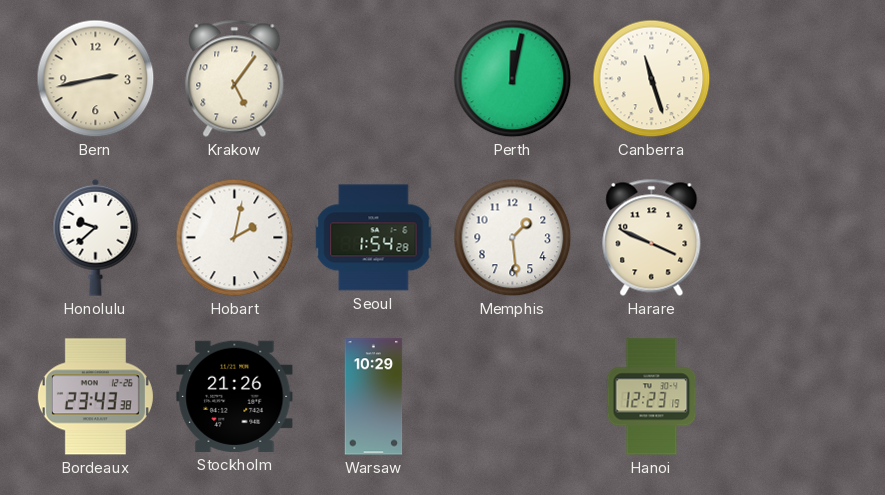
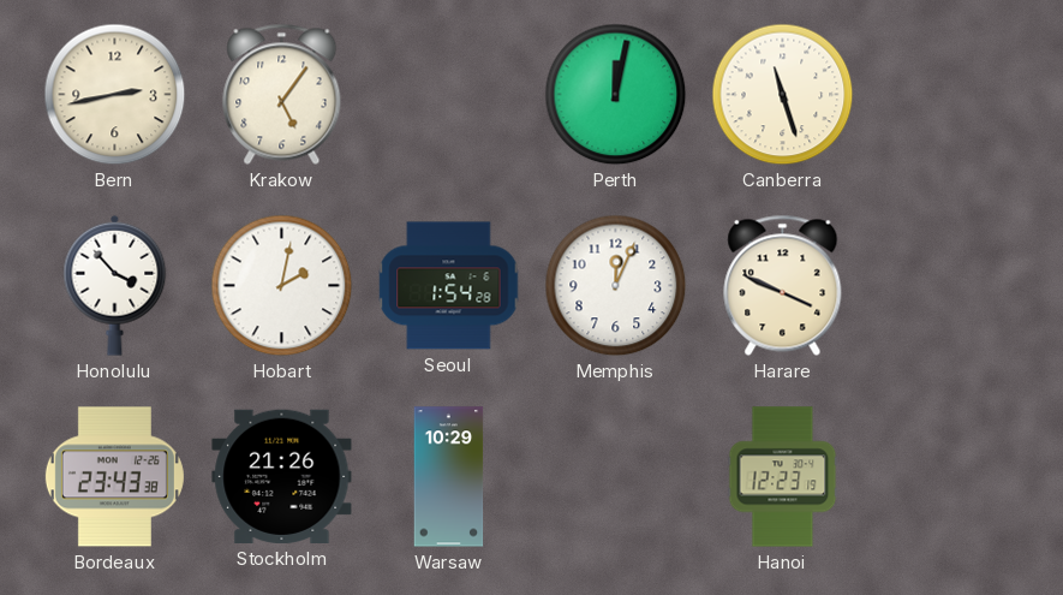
Honolulu: 9:38 -> 3:53 (115, 285)
Memphis: 1:29 -> 12:04 (616, 286)
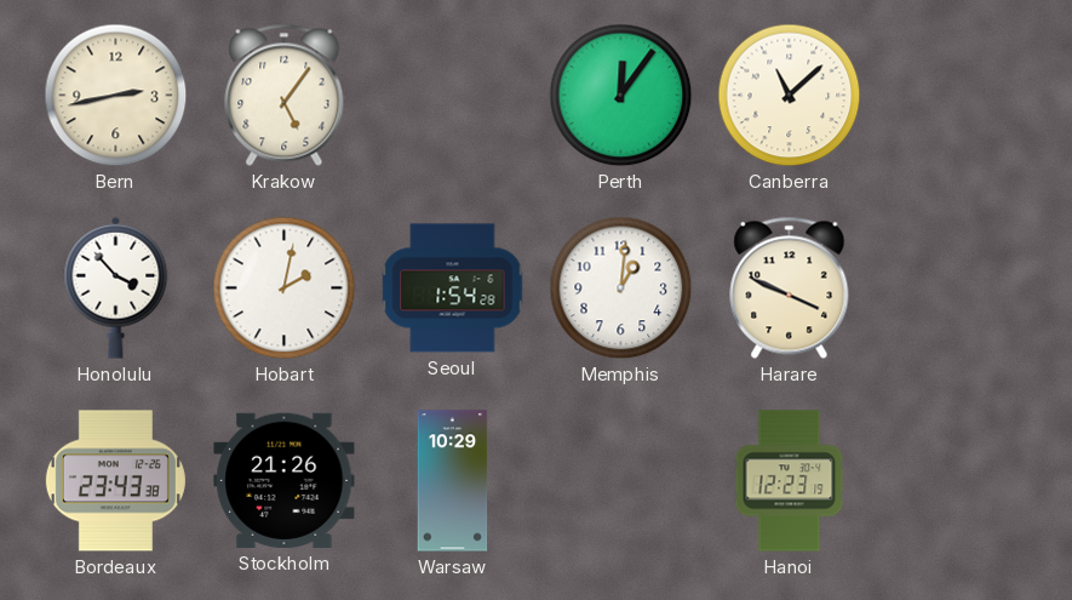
Perth: 12:02 -> 12:06 (621, 96)
Canberra: 11:27 -> 11:08 (790, 96)
Memphis: 12:04 -> 1:01 (621, 288)
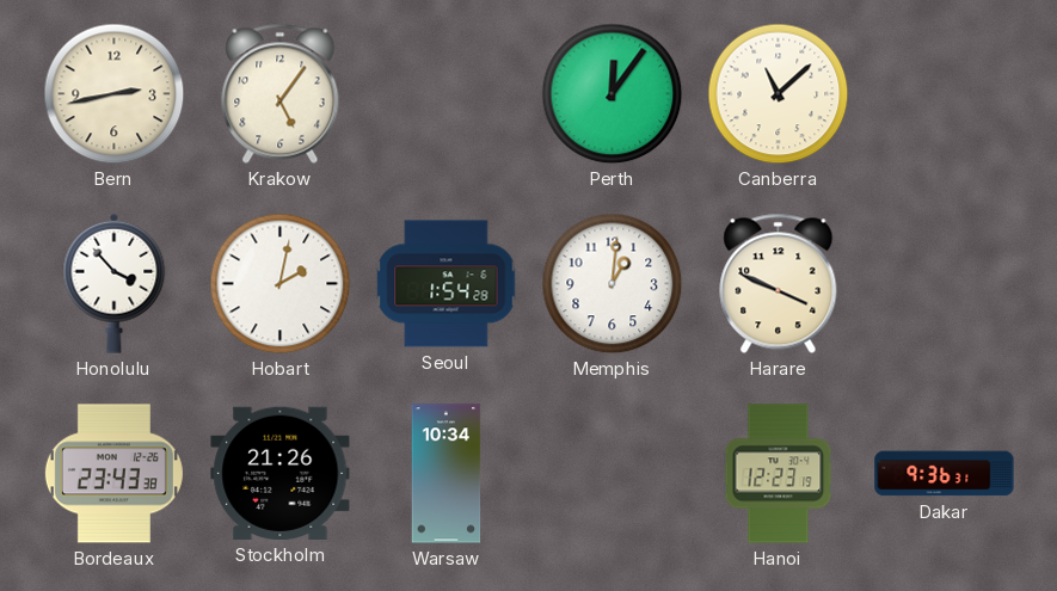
Warsaw: 10:29 -> 10:34 (447, 474)
Dakar: none -> 9:36 (945, 474)
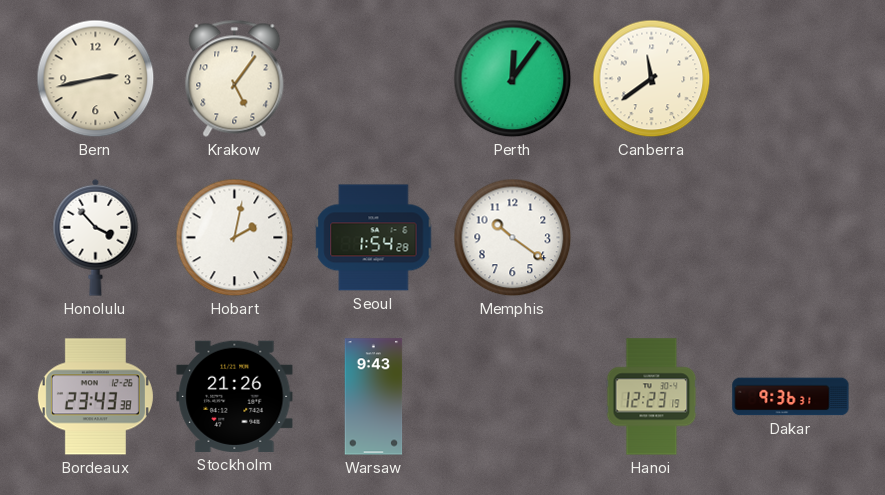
Canberra: 11:08 -> 11:39 (652, 79)
Memphis: 1:01 -> 10:21 (513, 238)
Harare: 3:49 -> none (779, 283)
Warsaw: 10:34 -> 9:43 (374, 397)
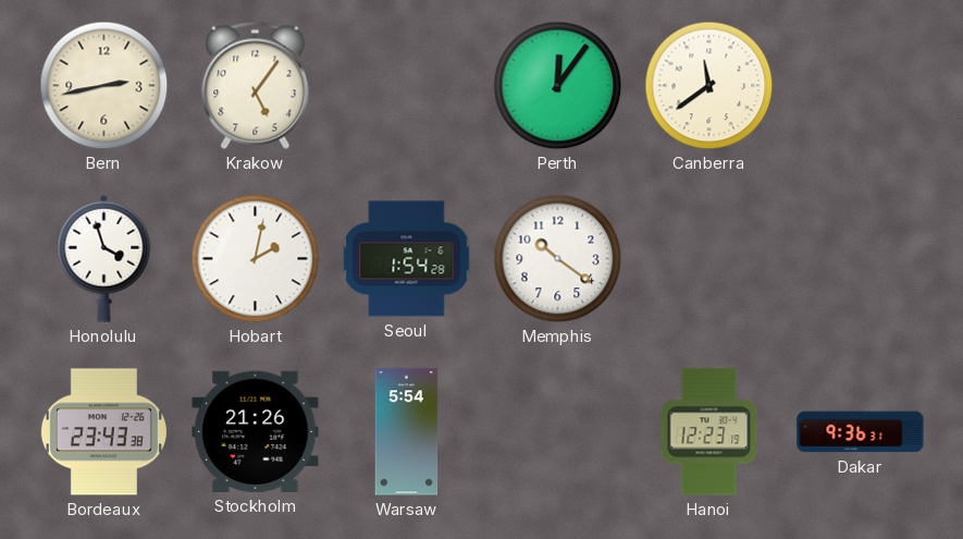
Honolulu: 3:53 -> 3:57 (104, 258)
Warsaw: 9:43 -> 5:54 (407, 432)
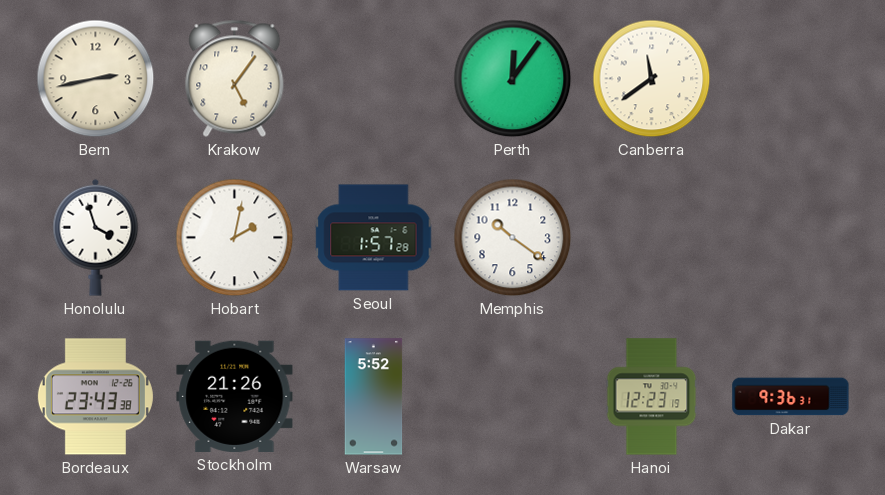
Seoul: 1:54 -> 1:57 (374, 238)
Warsaw: 5:54 -> 5:52 (374, 397)
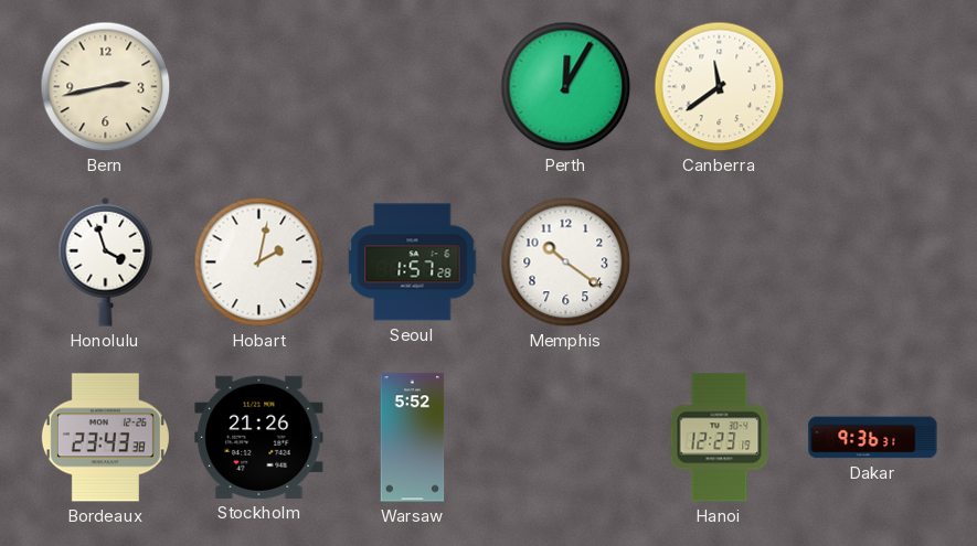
Krakow: 5:06 -> none (235, 78)
Perth: 12:06 -> 12:05 (566, 87)
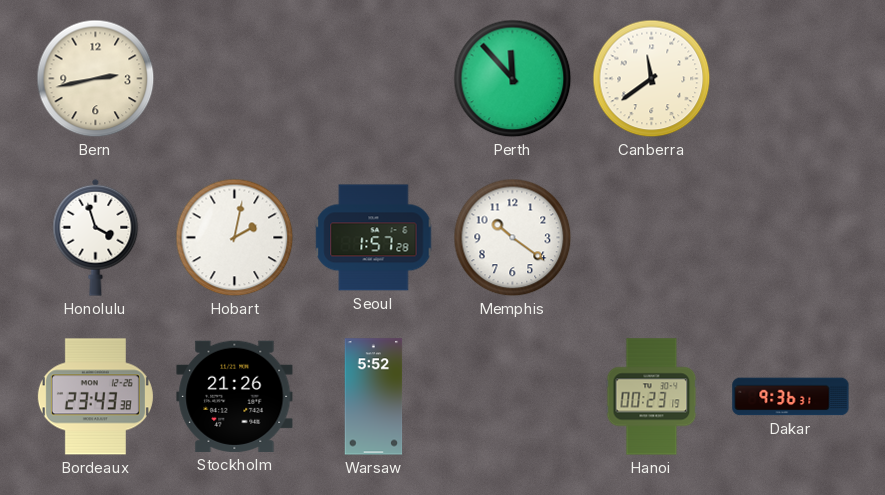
Perth: 12:05 -> 11:53 (513, 79)
Hanoi: 12:23 -> 00:23 (652, 397)
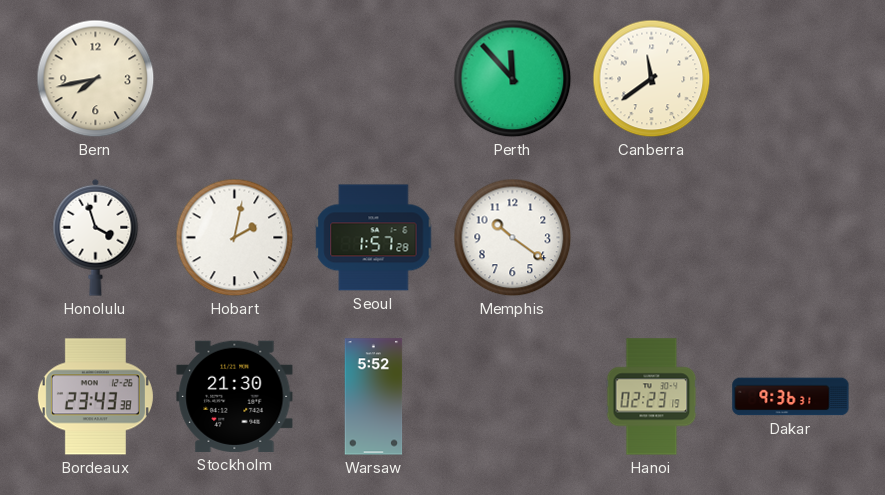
Bern: 2:43 -> 7:43 (96, 79)
Stockholm: 21:26 -> 21:30 (235, 396)
Hanoi: 00:23 -> 02:23 (652, 397)
